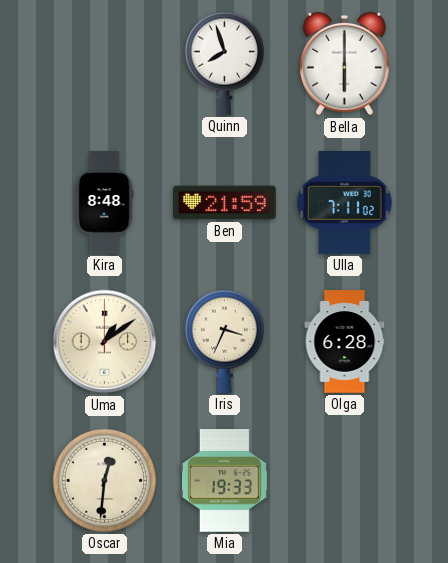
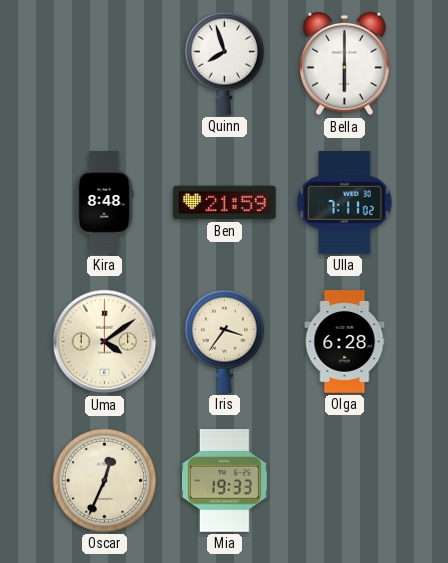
Uma: 1:09 -> 4:09 (105, 342)
Iris: 3:34 -> 3:36 (224, 341)
Oscar: 12:31 -> 12:34 (104, 480)
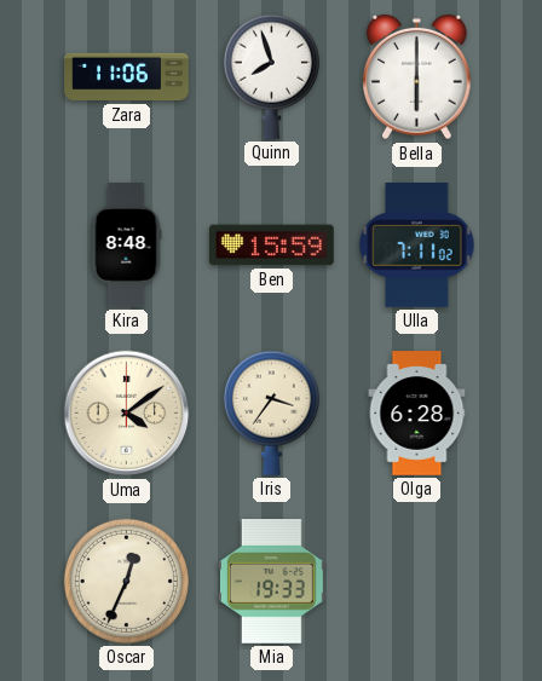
Zara: none -> 11:06 (127, 77)
Ben: 21:59 -> 15:59 (272, 246)
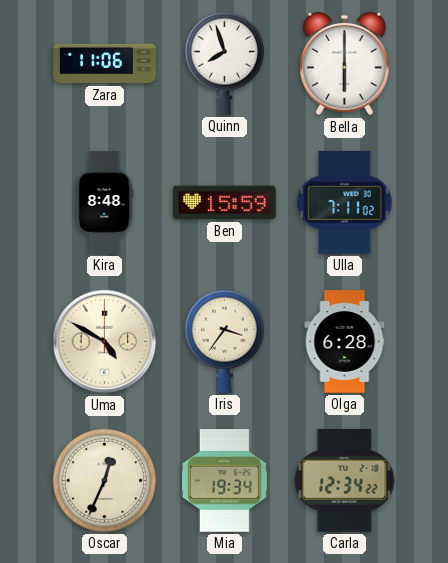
Uma: 4:09 -> 4:50 (105, 342)
Mia: 19:33 -> 19:34 (224, 481)
Carla: none -> 12:34 (345, 480)
